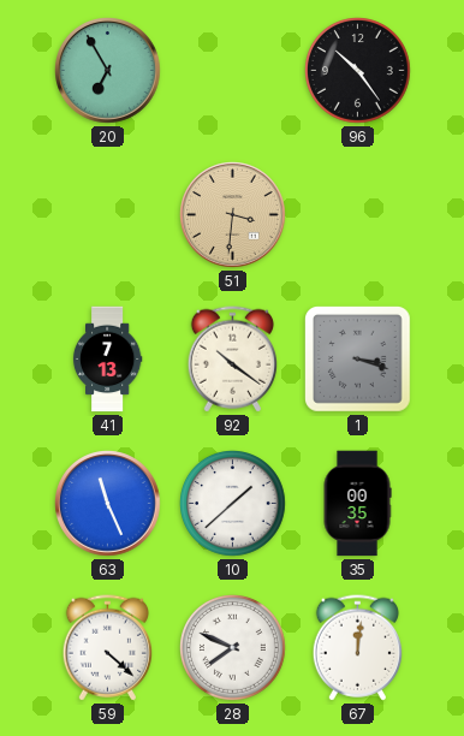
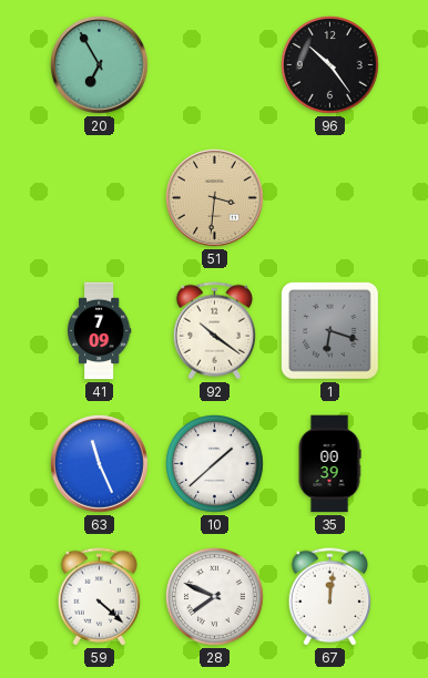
41: 7:13 -> 7:09 (99, 331)
1: 3:18 -> 6:18 (330, 331)
35: 00:35 -> 00:39 (329, 464)
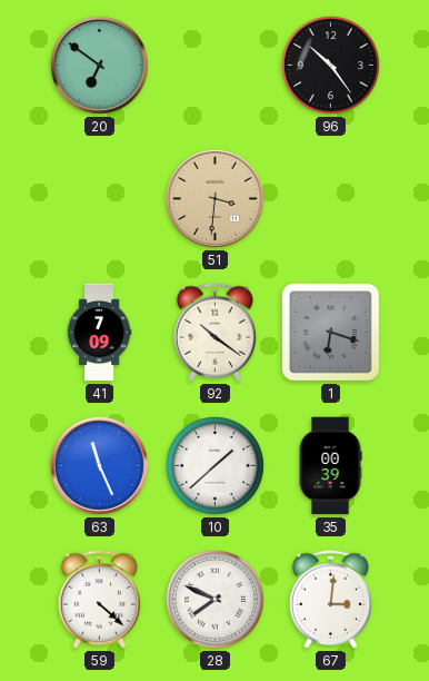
20: 6:55 -> 6:51 (100, 66)
67: 12:01 -> 3:01 (330, 600)
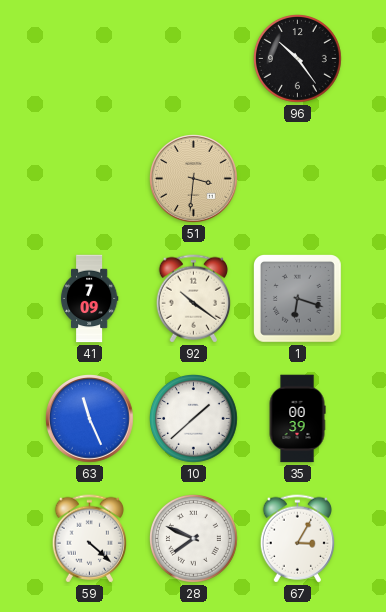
20: 6:51 -> none (100, 66)
67: 3:01 -> 3:05 (297, 539)
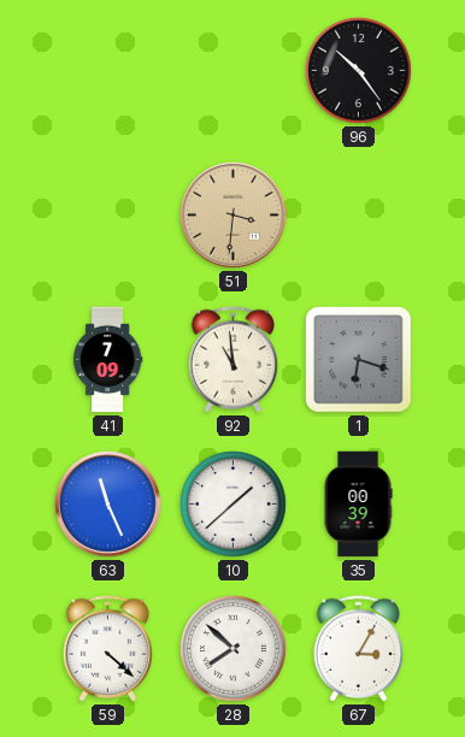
92: 10:21 -> 10:59 (232, 360)
28: 7:49 -> 7:52 (234, 649)
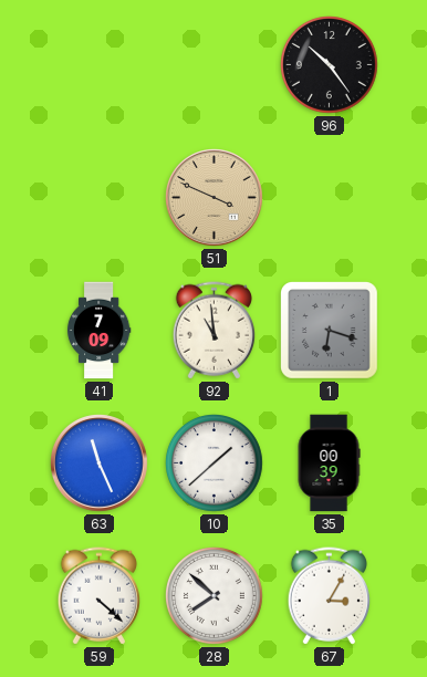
51: 3:31 -> 3:49 (215, 198)
